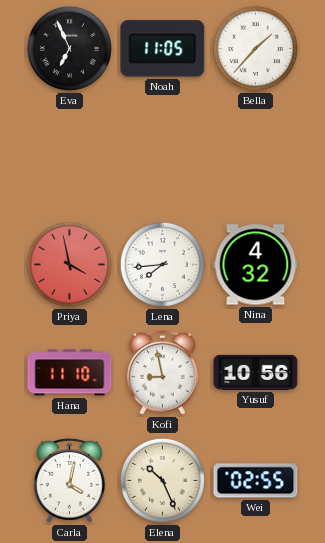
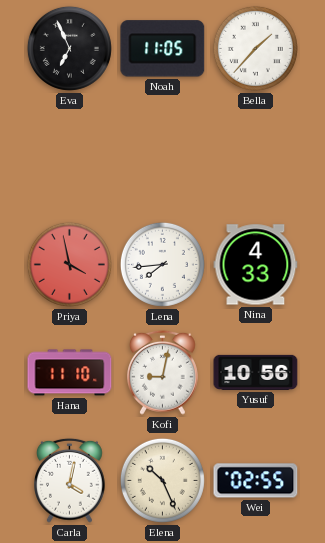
Nina: 4:32 -> 4:33 (256, 265)
Kofi: 8:58 -> 9:02 (163, 372)
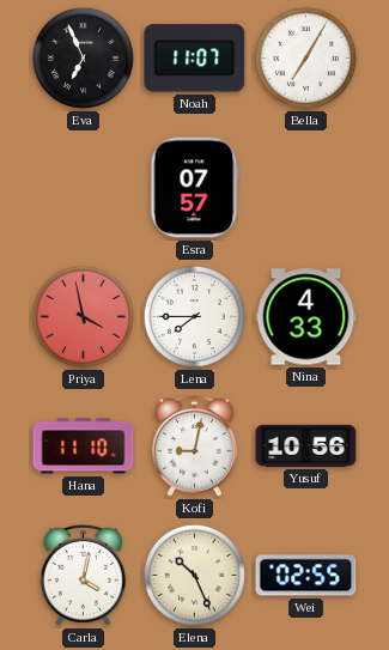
Noah: 11:05 -> 11:07 (195, 59)
Bella: 1:37 -> 7:05 (305, 57)
Esra: none -> 07:57 (195, 188)
Lena: 7:44 -> 7:45 (194, 316)
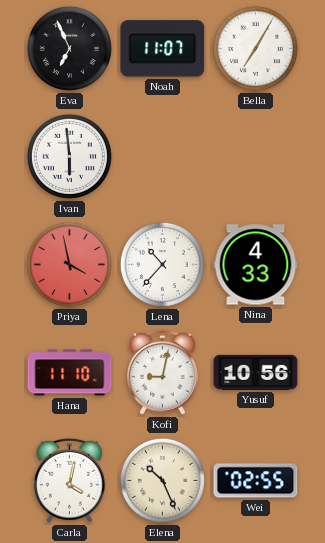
Ivan: none -> 5:59 (69, 156)
Esra: 07:57 -> none (195, 188)
Lena: 7:45 -> 10:37 (162, 264)
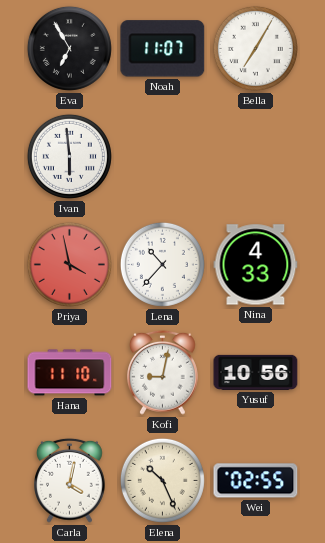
Eva: 6:56 -> 6:55 (69, 48)
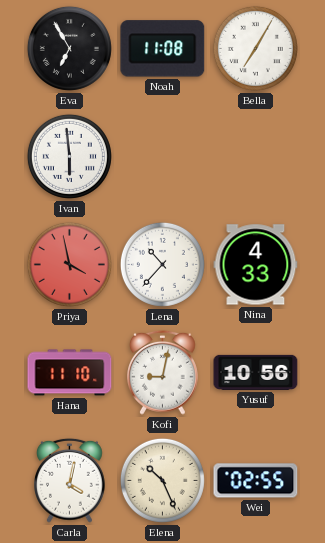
Noah: 11:07 -> 11:08 (163, 49)
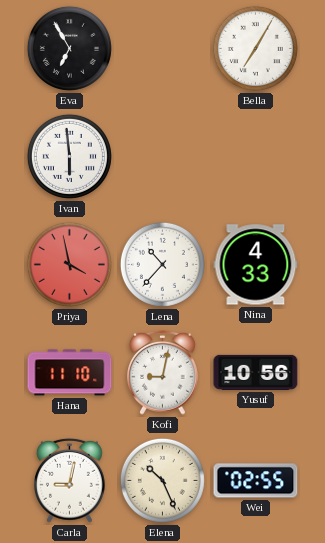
Noah: 11:08 -> none (163, 49)
Carla: 4:02 -> 9:02 (70, 480)
